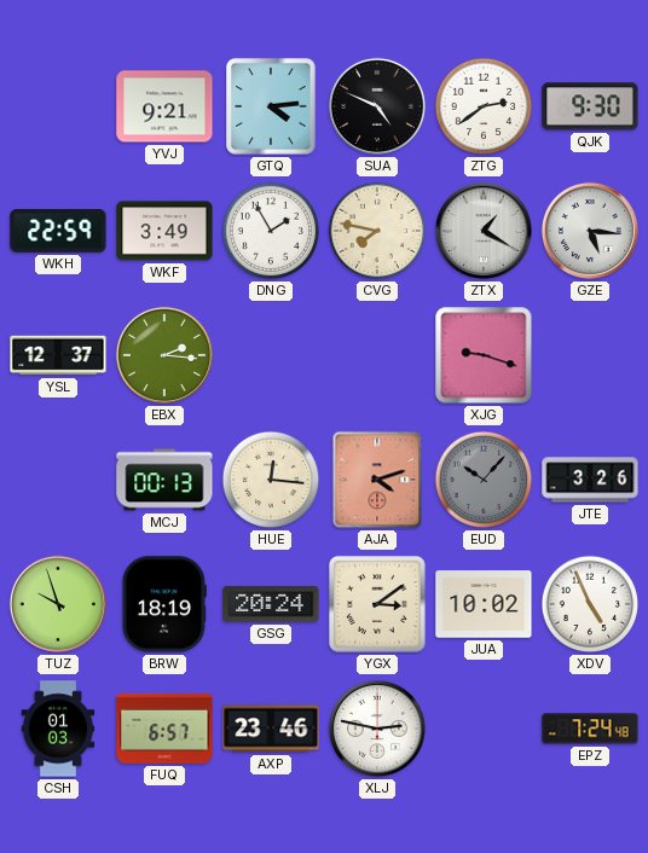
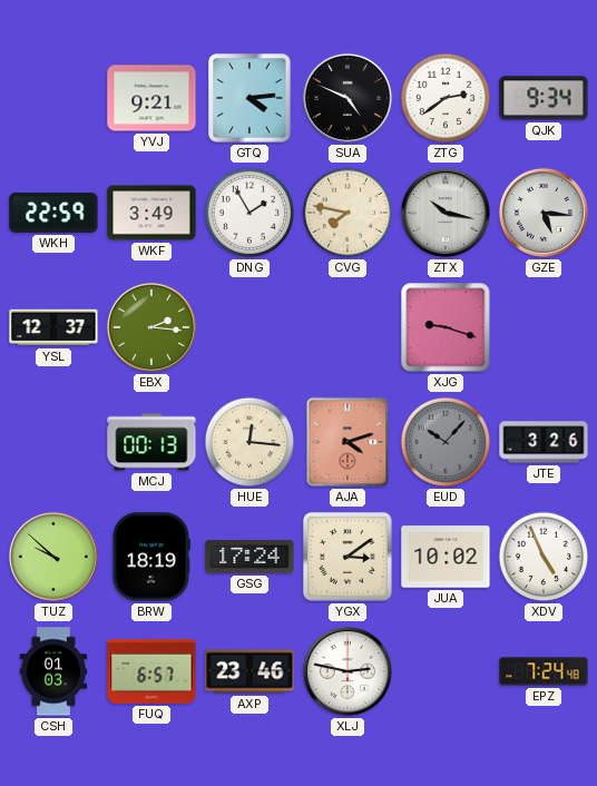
QJK: 9:30 -> 9:34 (544, 98)
ZTX: 1:20 -> 10:17 (446, 213)
TUZ: 9:57 -> 9:52 (53, 557)
GSG: 20:24 -> 17:24 (249, 557)
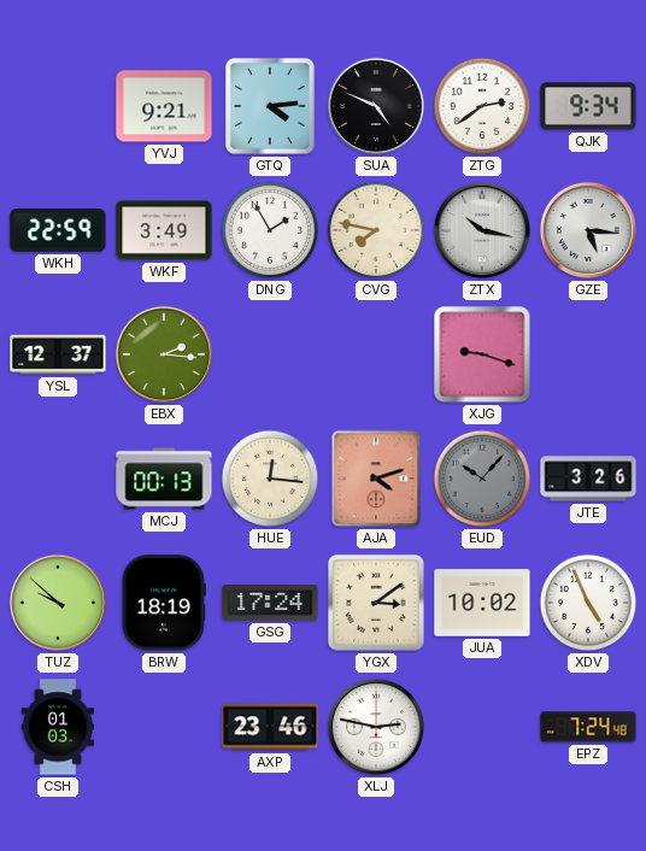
FUQ: 6:57 -> none (151, 671)
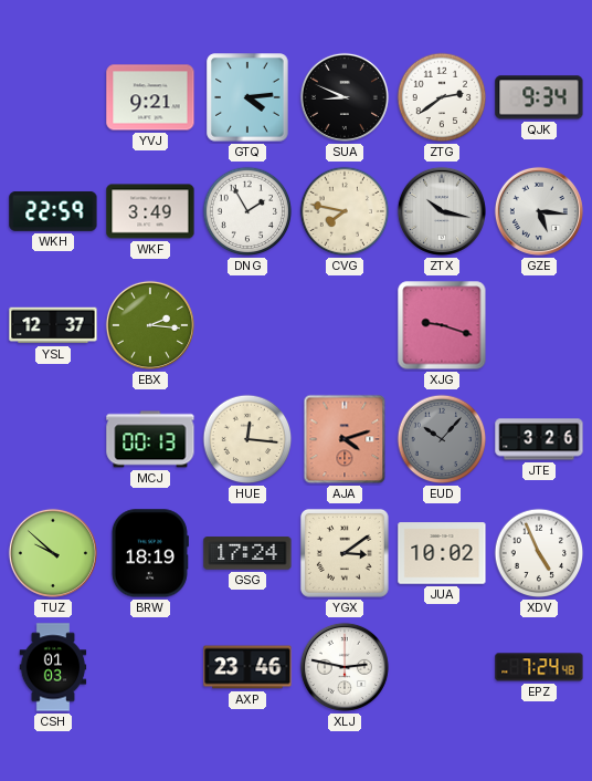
SUA: 4:49 -> 8:49 (345, 97)
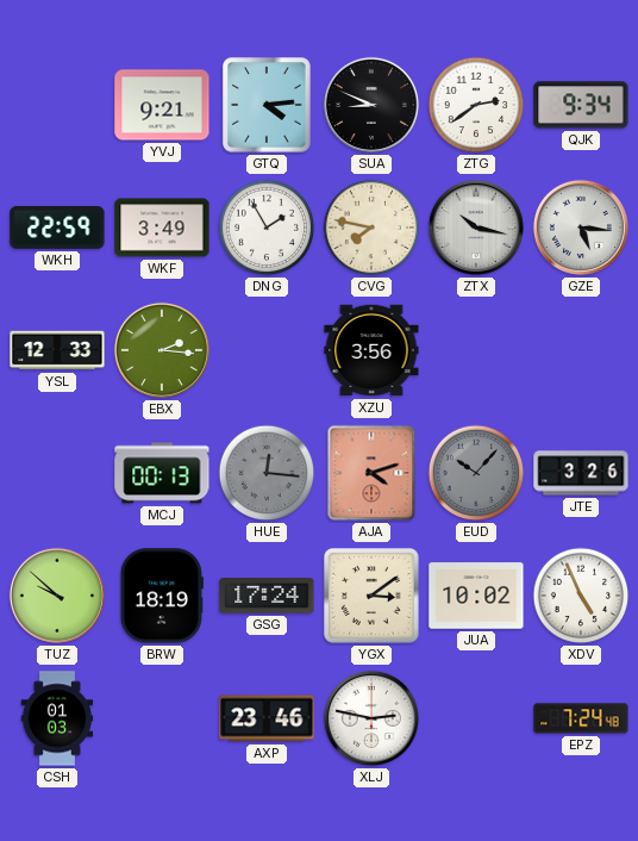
YSL: 12:37 -> 12:33 (57, 350)
XZU: none -> 3:56 (371, 350)
XJG: 9:18 -> none (442, 325)
HUE dial: cream -> grey (267, 473)
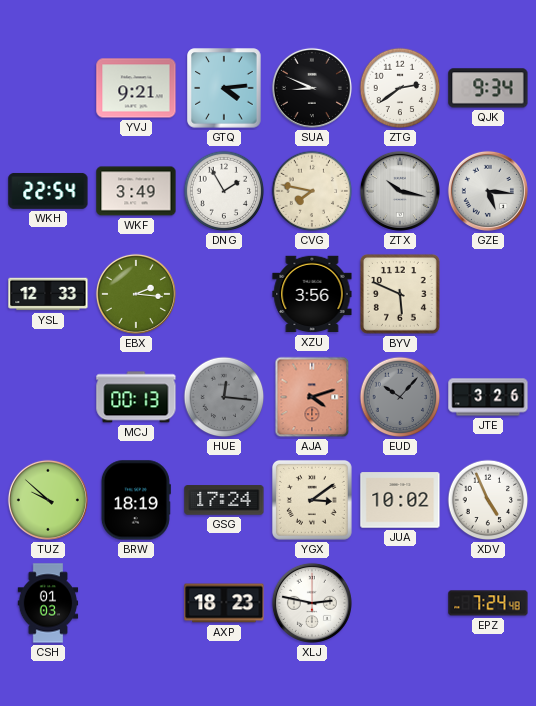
WKH: 22:59 -> 22:54 (48, 191)
BYV: none -> 5:49 (400, 294)
AXP: 23:46 -> 18:23 (224, 603)
